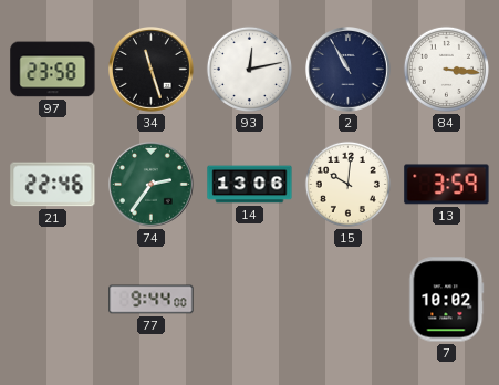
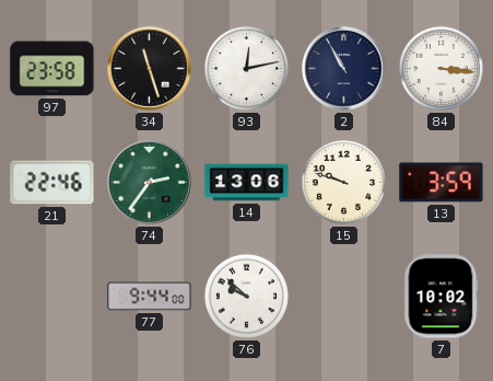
15: 10:01 -> 9:48 (343, 182)
76: none -> 9:52 (246, 296)
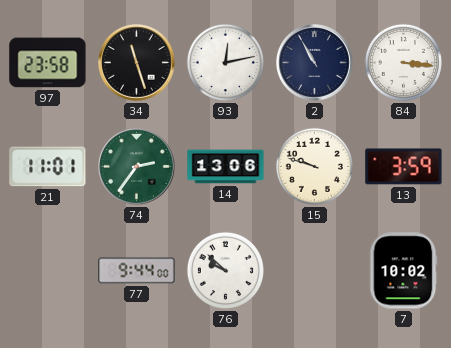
21: 22:46 -> 11:01 (48, 167)
